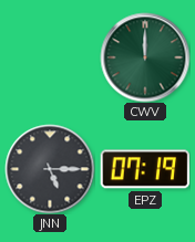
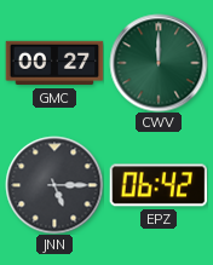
GMC: none -> 00:27 (54, 63)
EPZ: 07:19 -> 06:42 (159, 185)
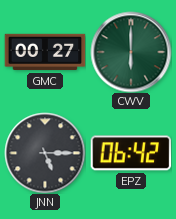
CWV: 12:00 -> 6:00 (131, 52)
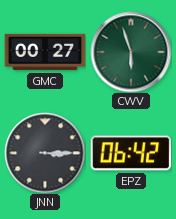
CWV: 6:00 -> 5:57 (131, 52)
JNN: 5:15 -> 3:15 (45, 153)
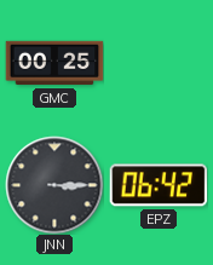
GMC: 00:27 -> 00:25 (54, 63)
CWV: 5:57 -> none (131, 52)
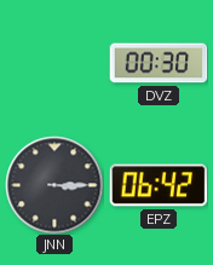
GMC: 00:25 -> none (54, 63)
DVZ: none -> 00:30 (159, 63)
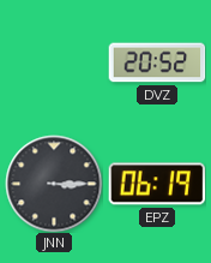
DVZ: 00:30 -> 20:52 (157, 62)
EPZ: 06:42 -> 06:19 (157, 184)
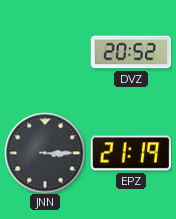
EPZ: 06:19 -> 21:19 (131, 153)
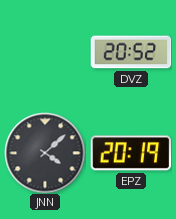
JNN: 3:15 -> 4:08 (45, 153)
EPZ: 21:19 -> 20:19 (131, 153)
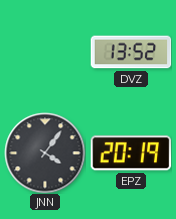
DVZ: 20:52 -> 13:52 (131, 52)
JNN: 4:08 -> 4:06 (45, 153)
